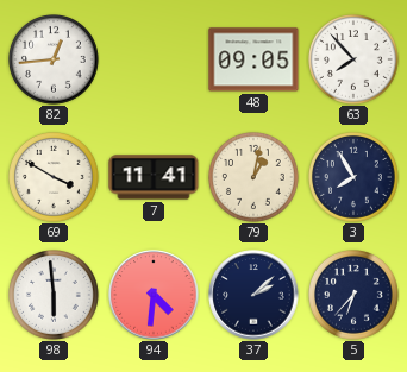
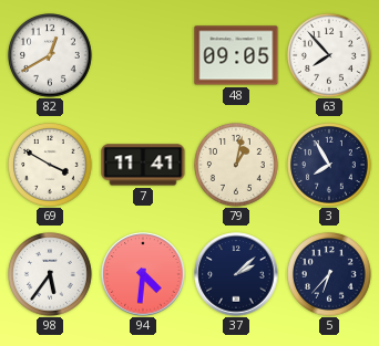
82: 12:44 -> 12:40 (51, 56)
98: 5:59 -> 5:36 (51, 275)
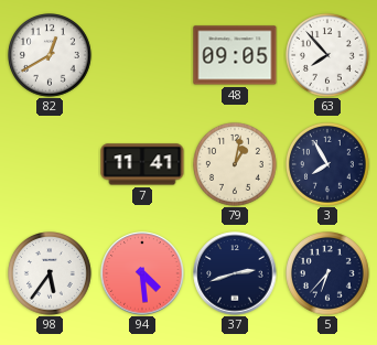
69: 3:50 -> none (51, 166)
94: 4:31 -> 4:29 (142, 273)
37: 2:08 -> 2:42 (235, 273)
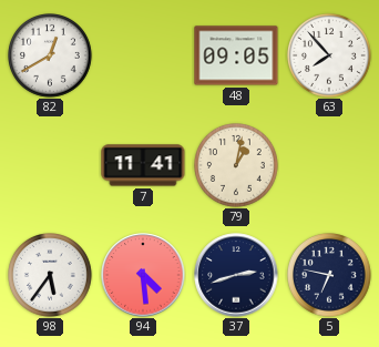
3: 7:55 -> none (328, 165)
5: 6:37 -> 6:47 (330, 276)
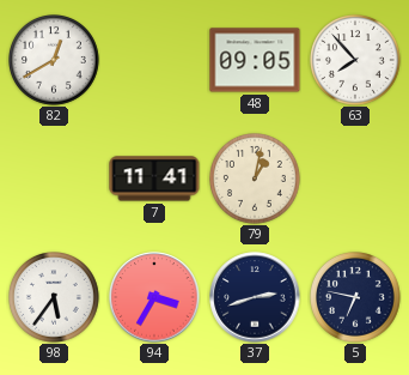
94: 4:29 -> 3:35 (154, 297)
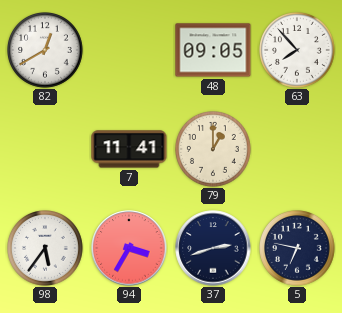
79: 1:02 -> 1:00 (214, 150)
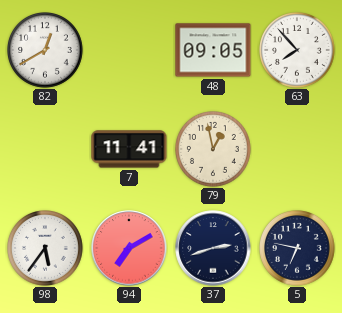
79: 1:00 -> 12:58 (214, 150)
94: 3:35 -> 7:10 (129, 248)
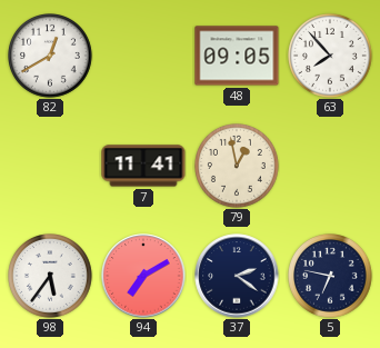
37: 2:42 -> 2:21 (237, 276)
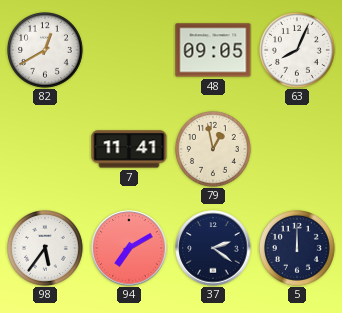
63: 7:53 -> 8:04 (298, 51)
5: 6:47 -> 12:00 (298, 249)
